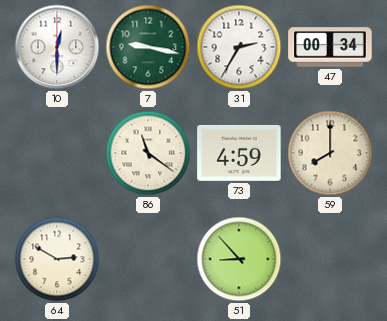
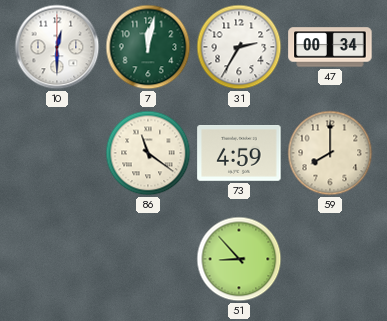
7: 9:17 -> 12:02 (148, 47)
64: 2:50 -> none (57, 259)
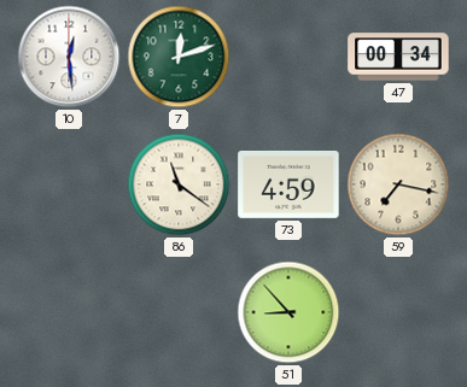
10: 12:30 -> 12:29 (69, 57)
7: 12:02 -> 12:12 (179, 57)
31: 2:35 -> none (239, 47)
59: 8:00 -> 7:17 (398, 184)
